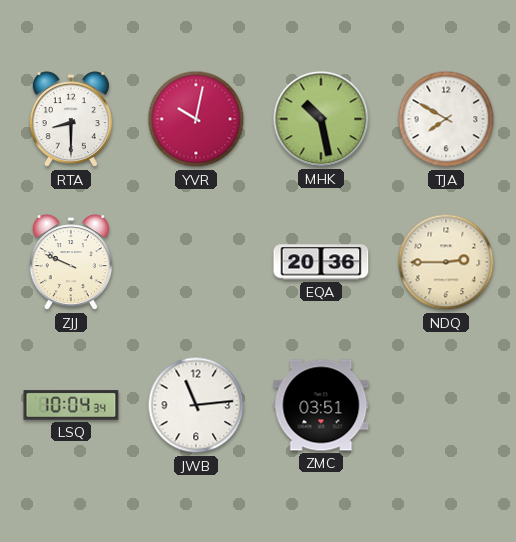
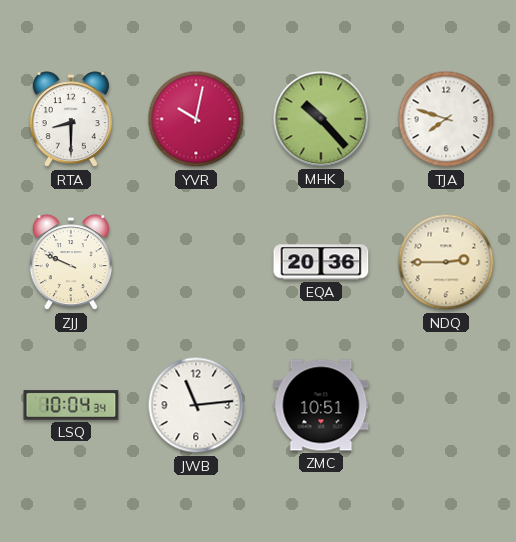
MHK: 10:28 -> 10:23 (321, 119)
TJA: 7:50 -> 7:48 (446, 119)
ZMC: 03:51 -> 10:51 (321, 405)
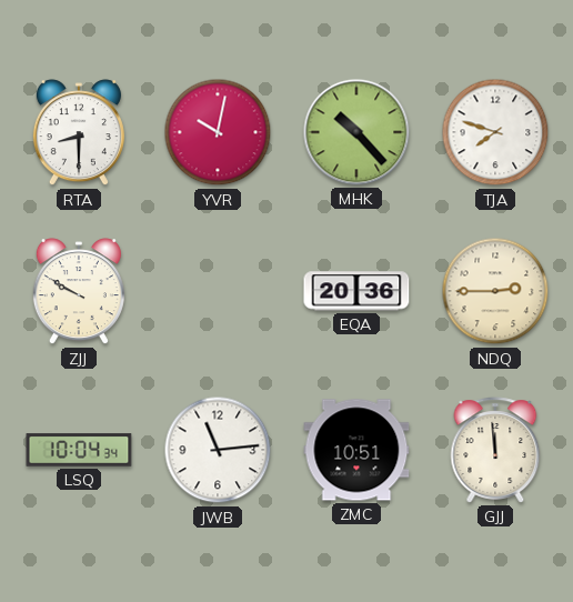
ZJJ: 9:49 -> 9:50 (79, 292)
GJJ: none -> 11:59 (495, 450)
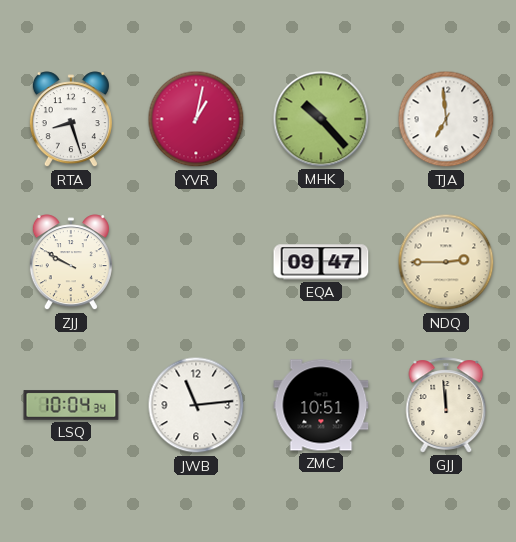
RTA: 8:30 -> 8:27 (71, 120)
YVR: 10:02 -> 1:02 (196, 119)
TJA: 7:48 -> 6:59 (446, 119)
EQA: 20:36 -> 09:47 (321, 262)
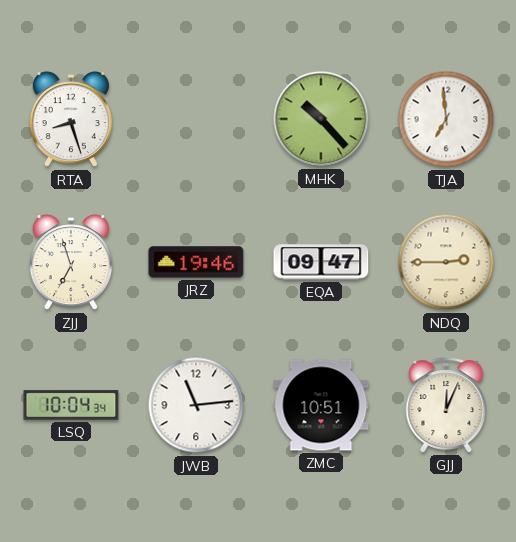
YVR: 1:02 -> none (196, 119)
ZJJ: 9:50 -> 6:57 (71, 263)
JRZ: none -> 19:46 (196, 262)
GJJ: 11:59 -> 12:04 (446, 405)
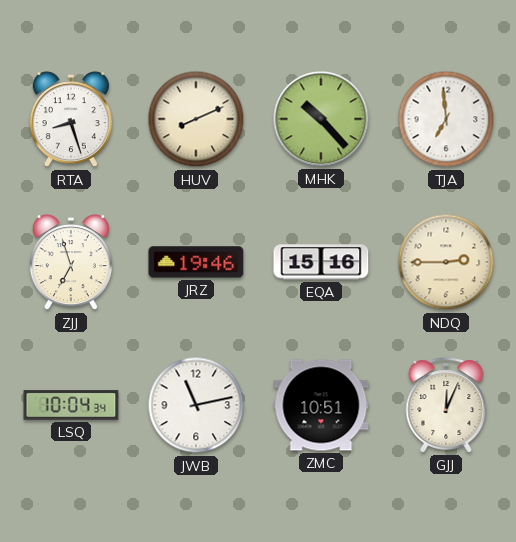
HUV: none -> 8:11 (196, 119)
EQA: 09:47 -> 15:16 (321, 262)
JWB: 11:14 -> 11:13 (196, 405)
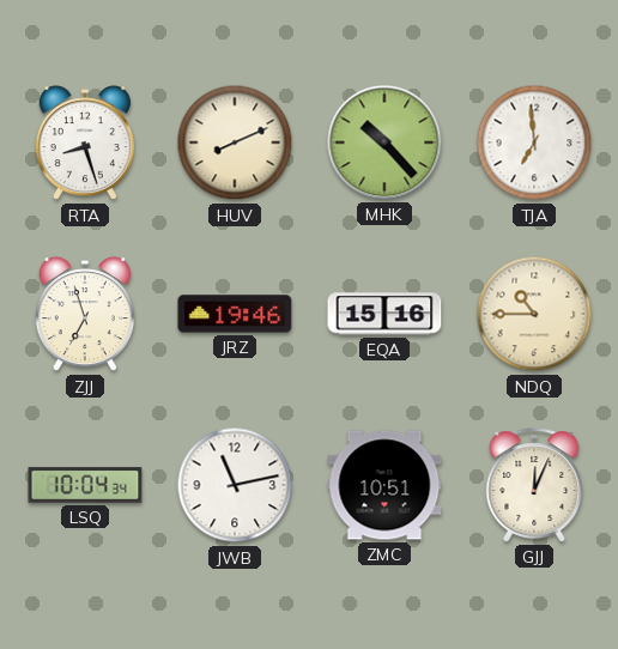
NDQ: 2:45 -> 10:45 (534, 314)
